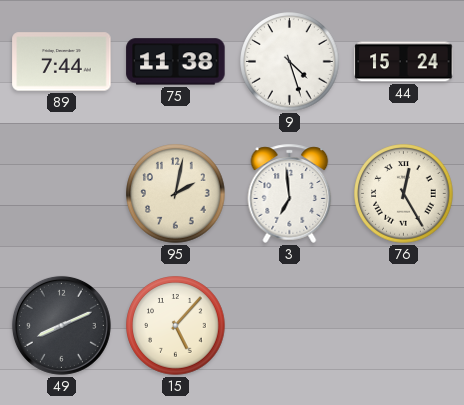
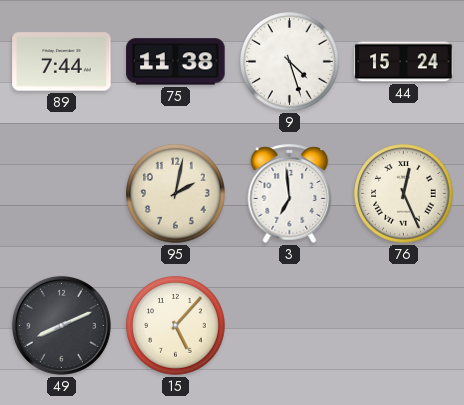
76: 12:25 -> 12:26 (404, 194)
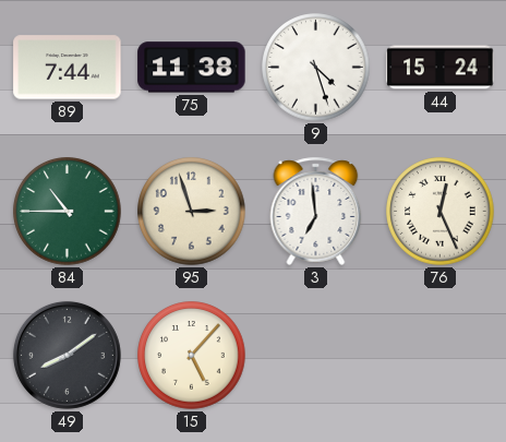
84: none -> 10:45 (68, 212)
95: 2:02 -> 2:57 (192, 212)
49: 8:11 -> 8:09 (67, 355)
